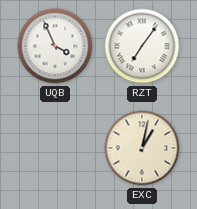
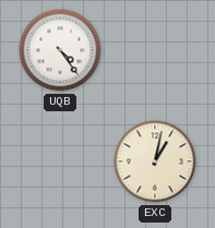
UQB: 3:56 -> 4:24 (60, 50)
RZT: 7:06 -> none (142, 46)
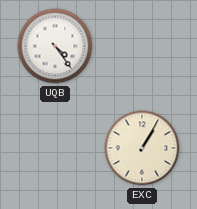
EXC: 1:02 -> 1:05 (142, 148)
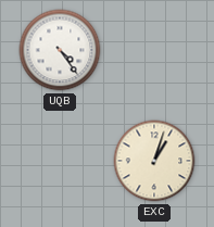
EXC: 1:05 -> 1:03 (154, 161)
